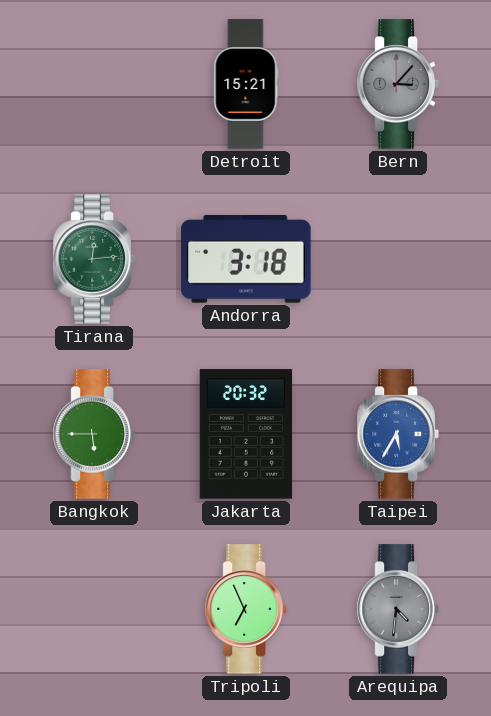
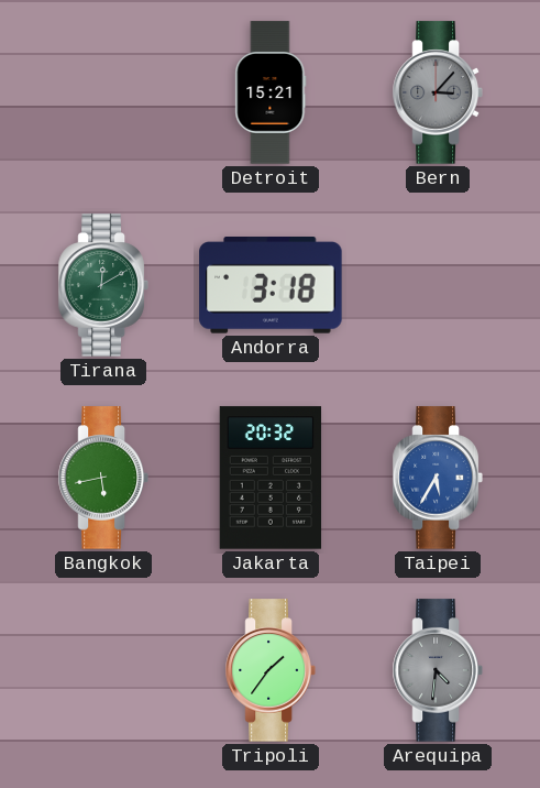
Tirana: 12:14 -> 12:10 (103, 285)
Bangkok: 5:45 -> 5:43 (103, 478)
Tripoli: 6:56 -> 1:36 (271, 670)
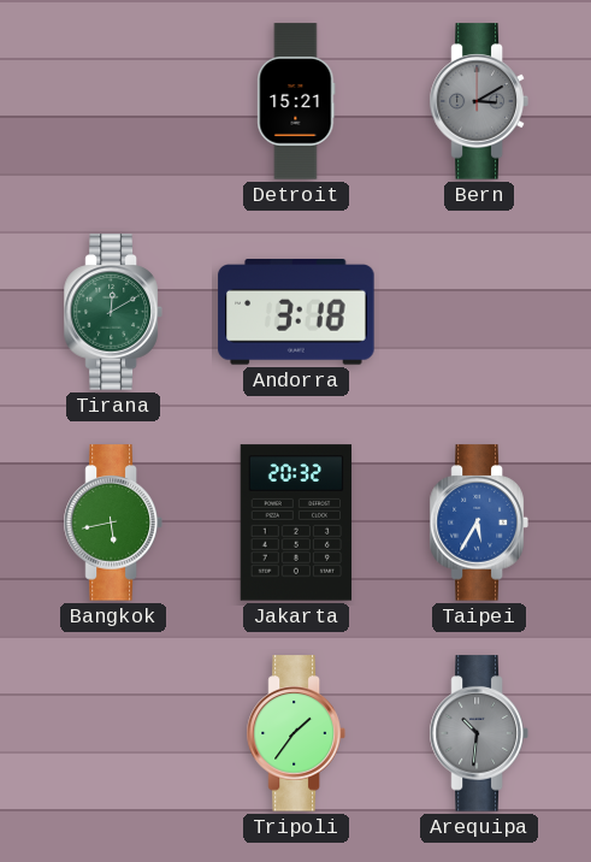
Bern: 3:07 -> 3:10 (479, 101)
Arequipa: 4:31 -> 10:31 (479, 733)
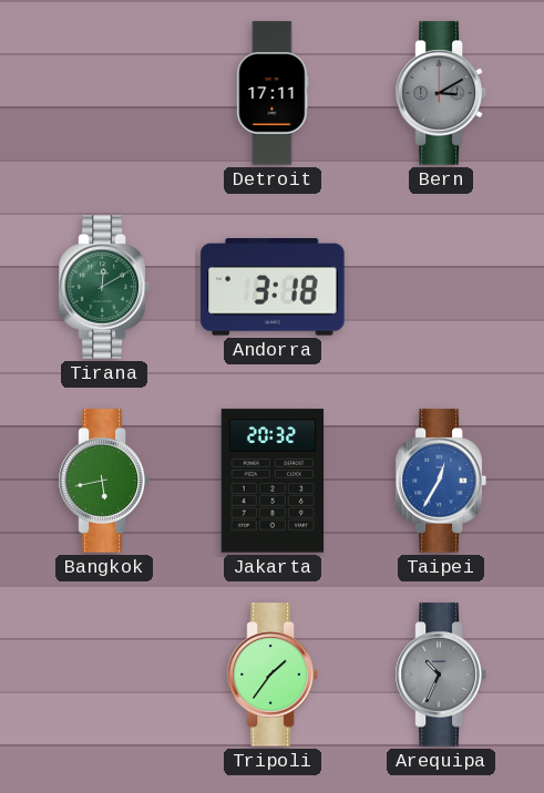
Detroit: 15:21 -> 17:11 (273, 93)
Taipei: 5:35 -> 12:35 (441, 481)
Arequipa: 10:31 -> 10:34 (441, 674)
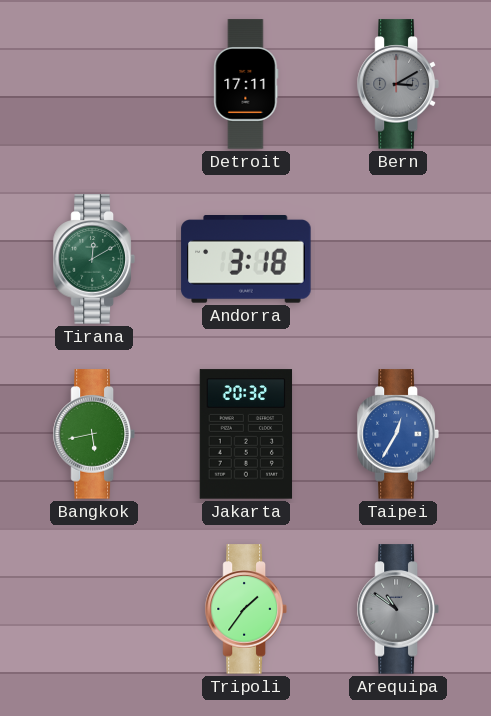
Arequipa: 10:34 -> 10:51 (398, 609)
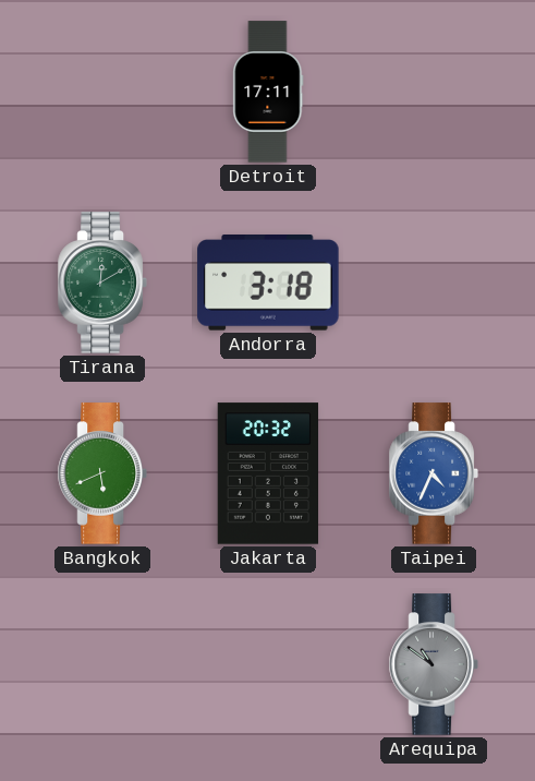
Bern: 3:10 -> none (398, 84)
Bangkok: 5:43 -> 5:41 (102, 473)
Taipei: 12:35 -> 4:34 (434, 473)
Tripoli: 1:36 -> none (246, 609)
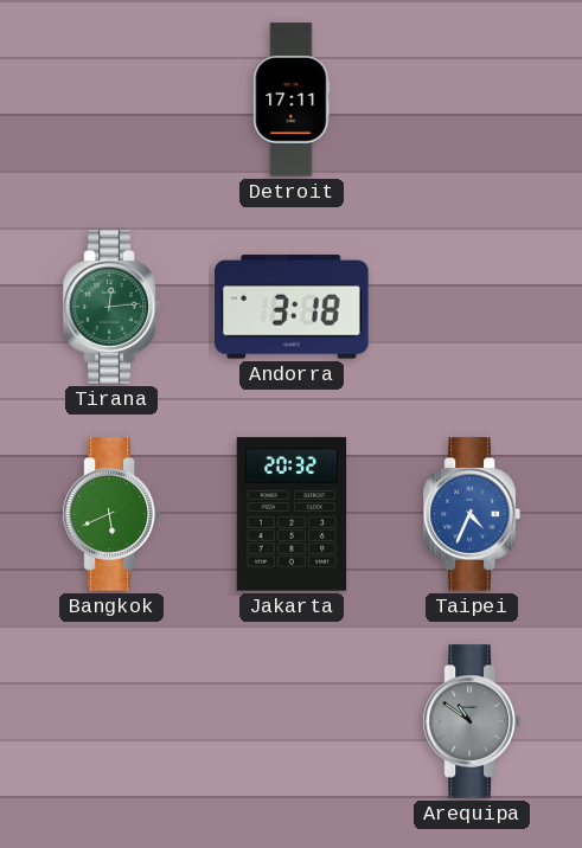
Tirana: 12:10 -> 12:14 (111, 307)
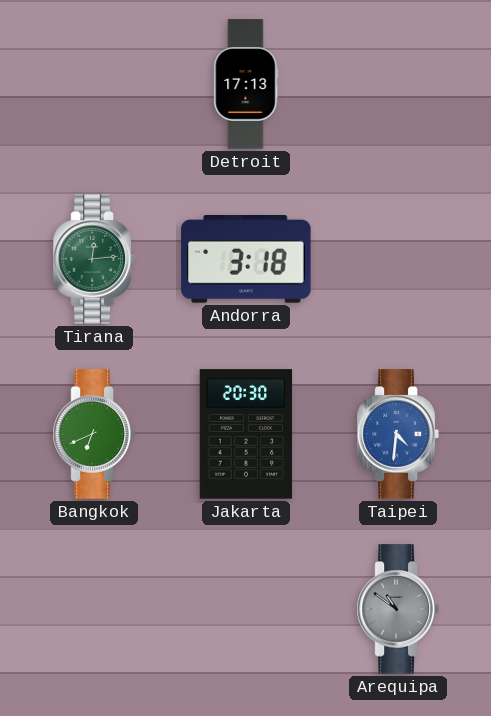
Detroit: 17:11 -> 17:13 (246, 84)
Bangkok: 5:41 -> 6:41 (94, 434)
Jakarta: 20:32 -> 20:30 (246, 434)
Taipei: 4:34 -> 4:31 (398, 434)
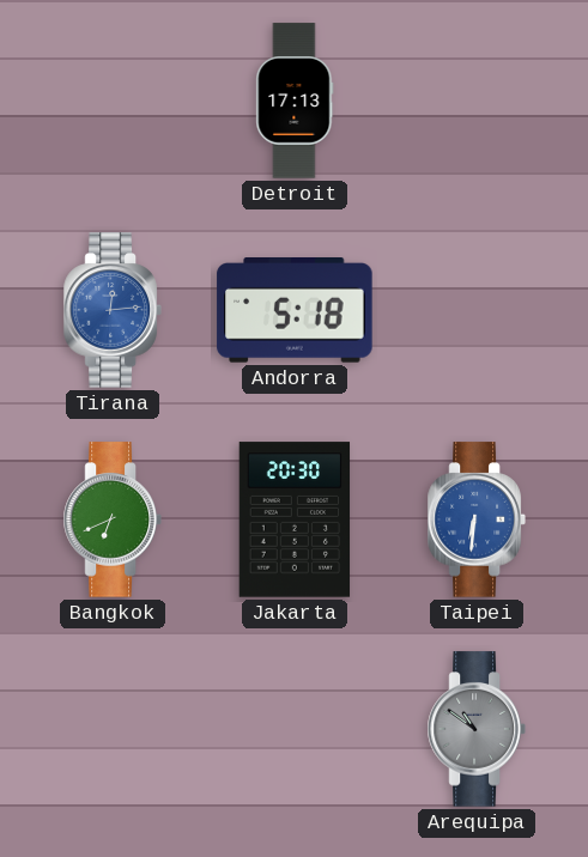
Tirana dial: green -> blue (113, 310)
Andorra: 3:18 -> 5:18 (295, 311)
Taipei: 4:31 -> 6:31 (477, 519)
